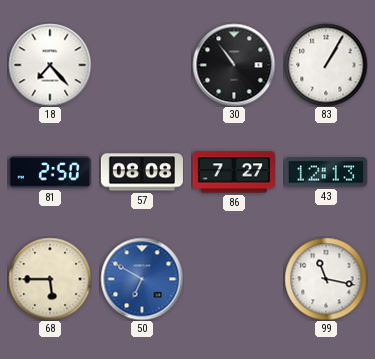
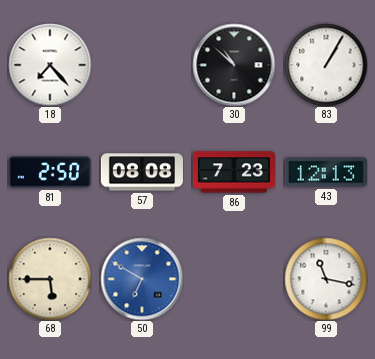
30: 10:54 -> 10:52 (234, 65)
86: 7:27 -> 7:23 (233, 172)
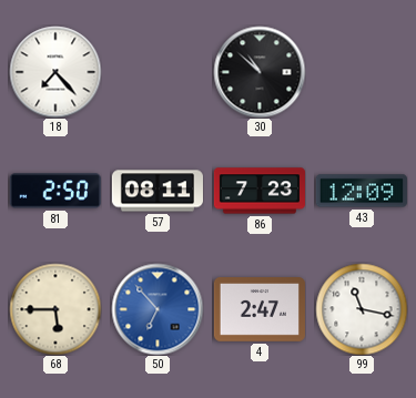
83: 1:05 -> none (326, 65)
57: 08:08 -> 08:11 (158, 191)
43: 12:13 -> 12:09 (362, 191)
50: 6:50 -> 6:53 (158, 309)
4: none -> 2:47 (260, 310)
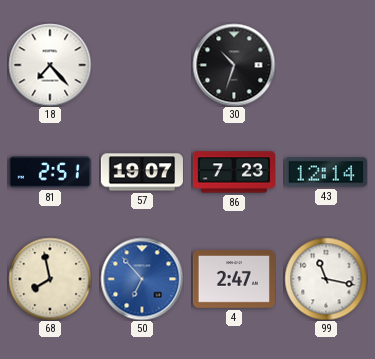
30: 10:52 -> 10:33 (234, 65)
81: 2:50 -> 2:51 (50, 172)
57: 08:11 -> 19:07 (142, 172)
43: 12:09 -> 12:14 (326, 172)
68: 5:45 -> 7:58 (50, 279)
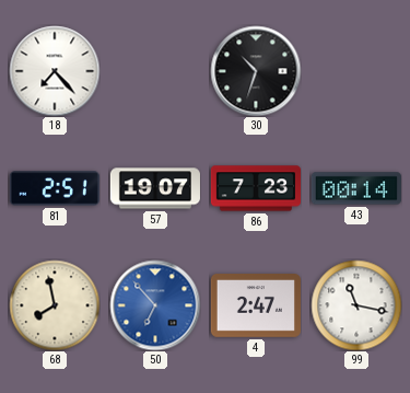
43: 12:14 -> 00:14 (356, 188)
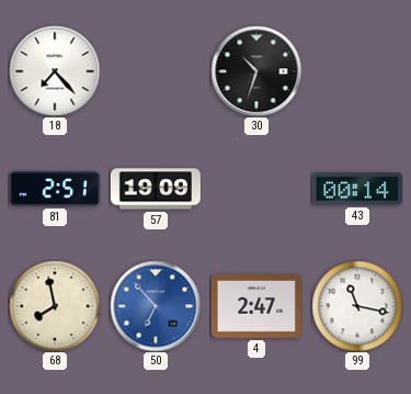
57: 19:07 -> 19:09 (156, 189)
86: 7:23 -> none (255, 188)
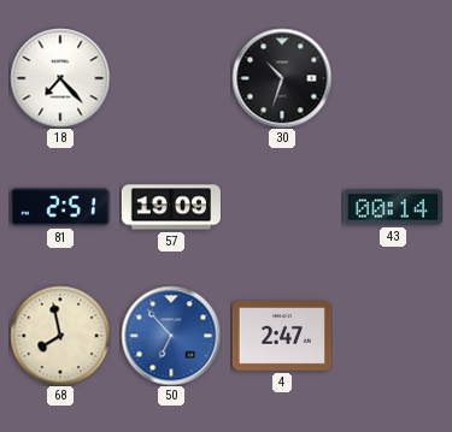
99: 11:17 -> none (357, 306)
